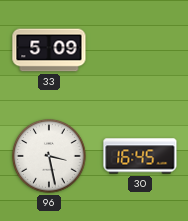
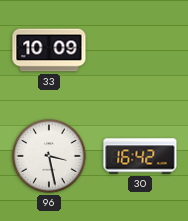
33: 5:09 -> 10:09 (49, 50)
30: 16:45 -> 16:42 (140, 156)
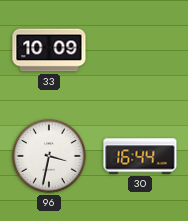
96: 3:28 -> 3:32 (49, 156)
30: 16:42 -> 16:44 (140, 156)
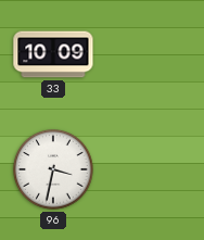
30: 16:44 -> none (140, 156)
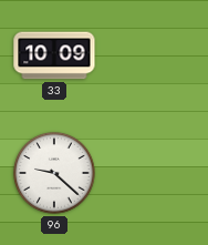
96: 3:32 -> 9:22 (54, 173)
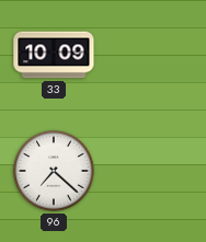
96: 9:22 -> 7:22 (54, 171)
